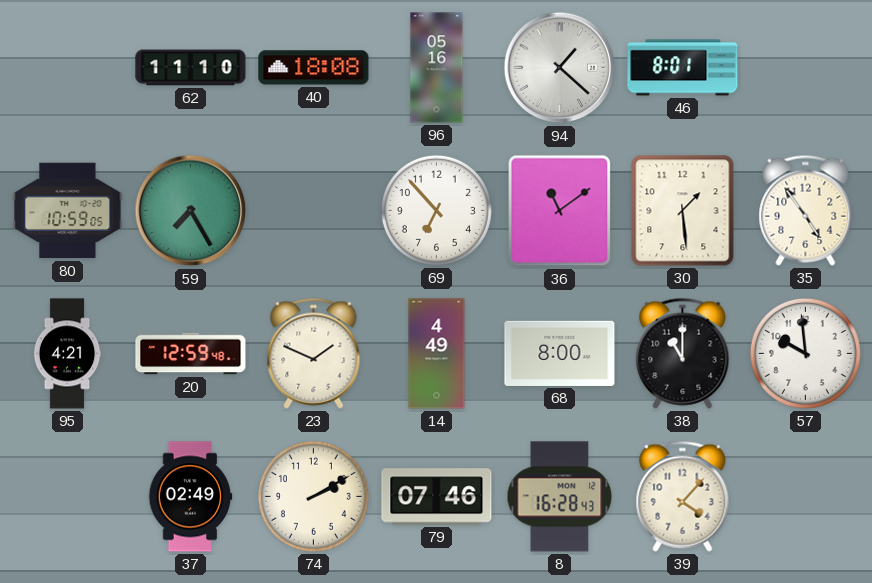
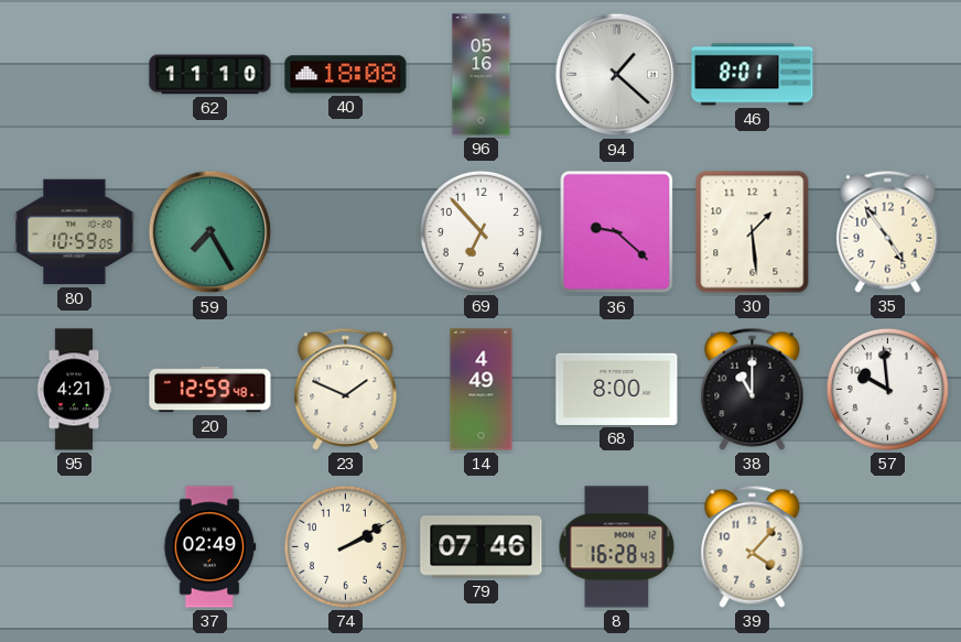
36: 11:09 -> 9:22 (617, 232)
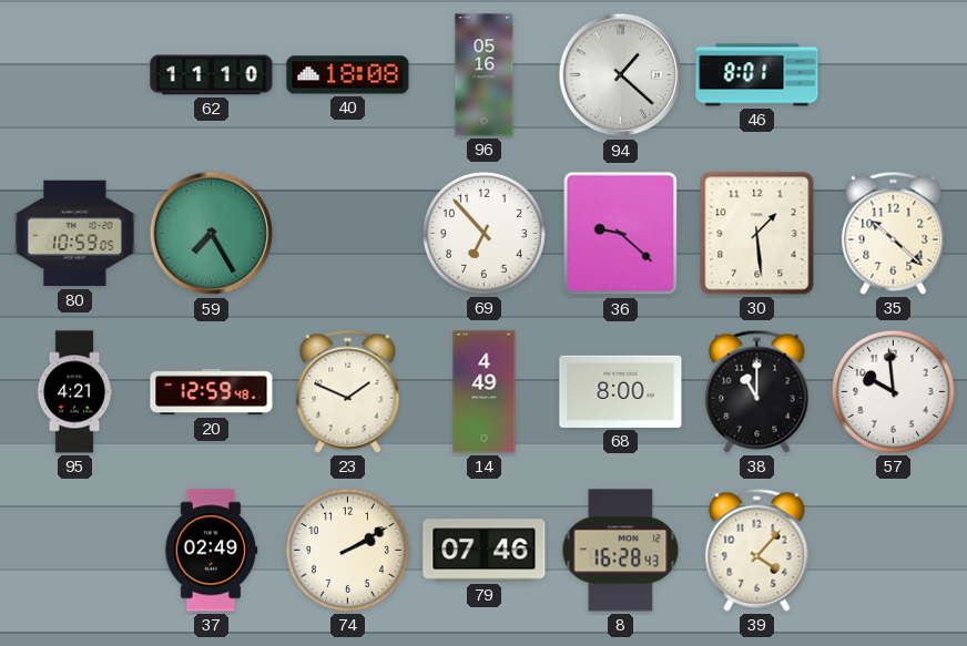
35: 4:54 -> 10:22 (894, 233)
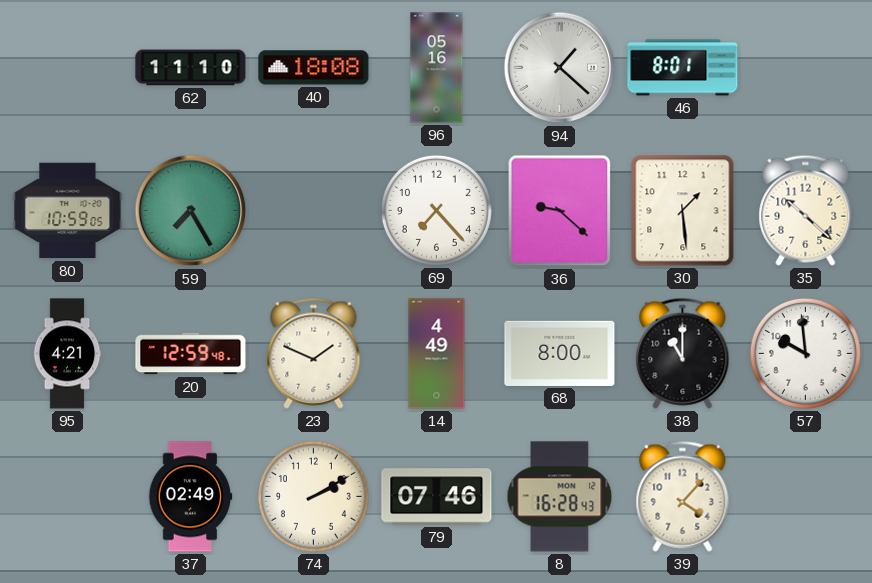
69: 6:53 -> 7:23 (436, 210)
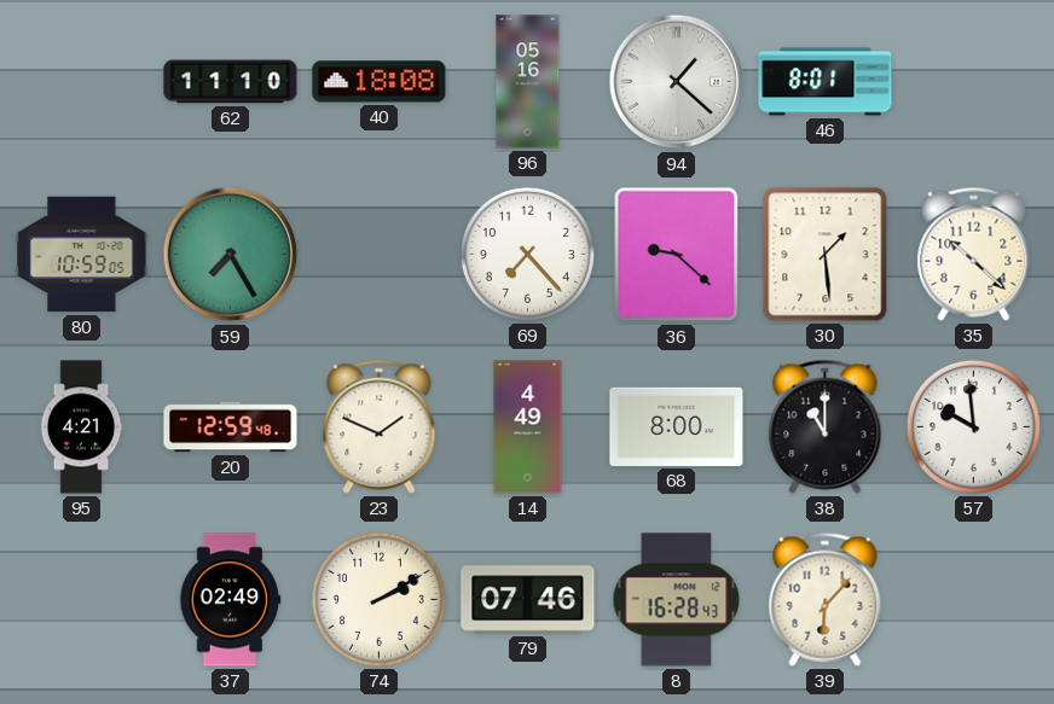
39: 4:07 -> 6:07 (826, 599)
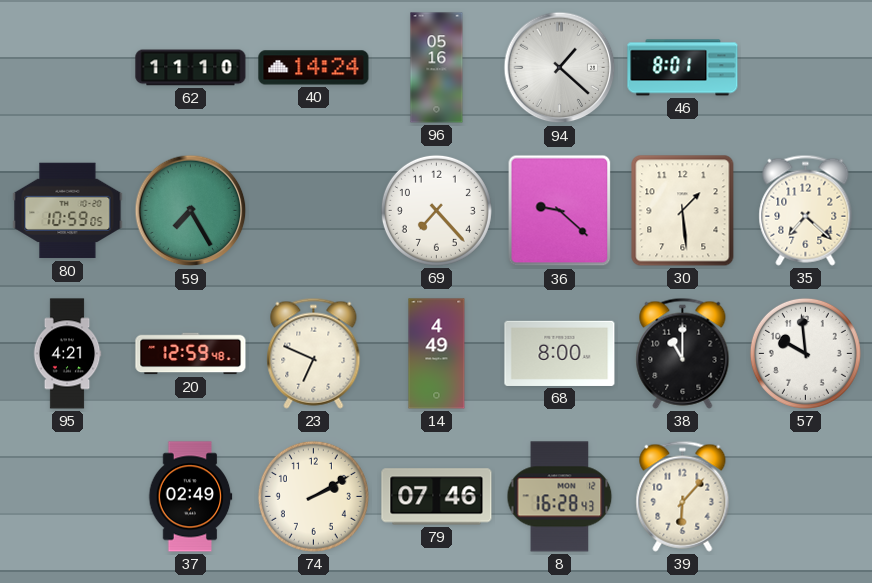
40: 18:08 -> 14:24 (314, 68)
35: 10:22 -> 7:22 (806, 210)
23: 1:49 -> 6:49 (314, 353)
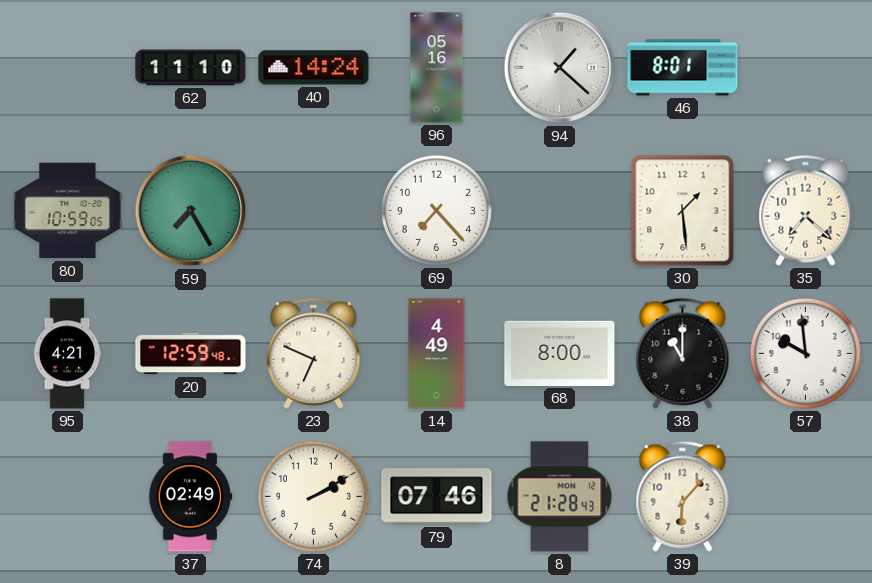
36: 9:22 -> none (560, 211)
8: 16:28 -> 21:28 (560, 497)
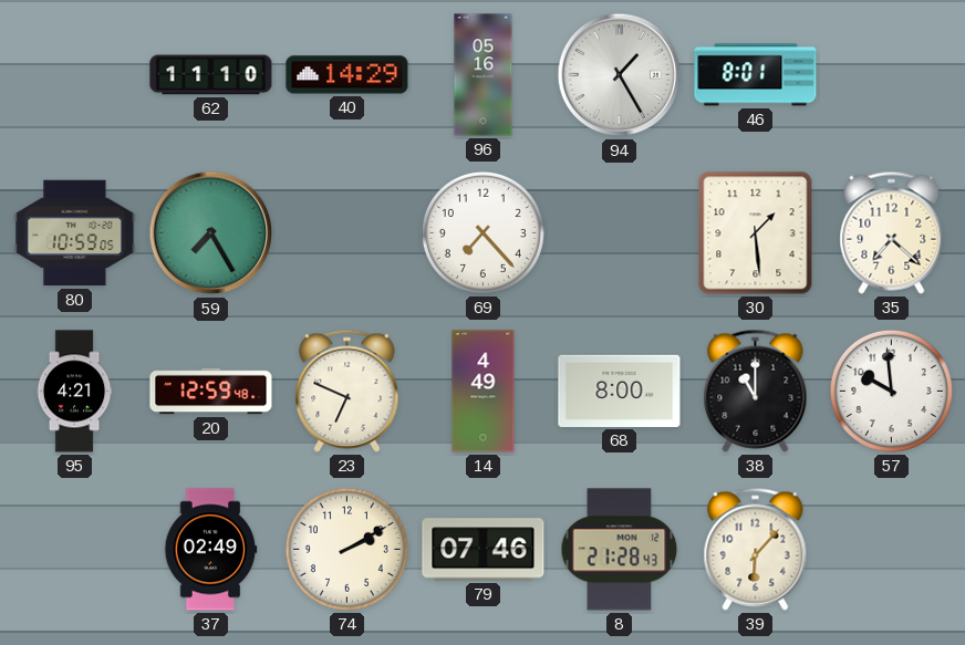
40: 14:24 -> 14:29 (347, 75)
94: 1:22 -> 1:25 (620, 75)
